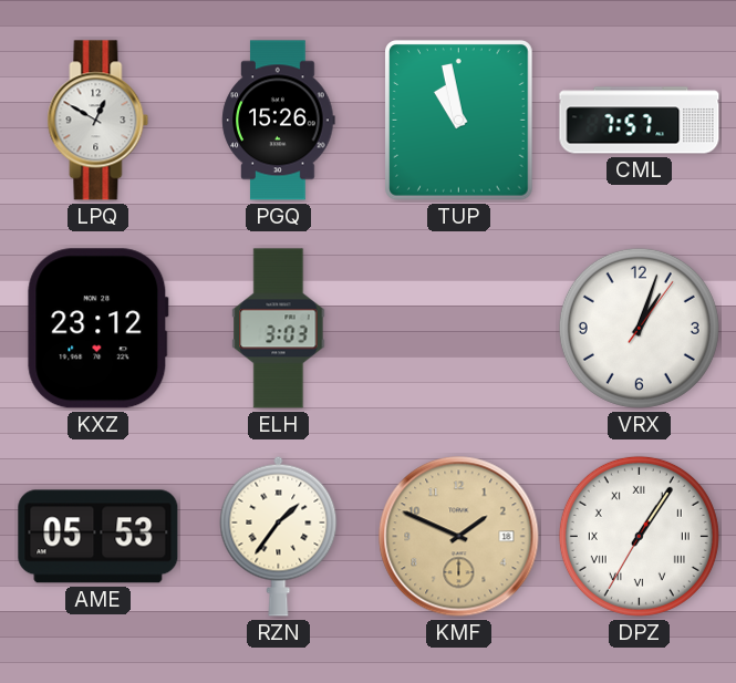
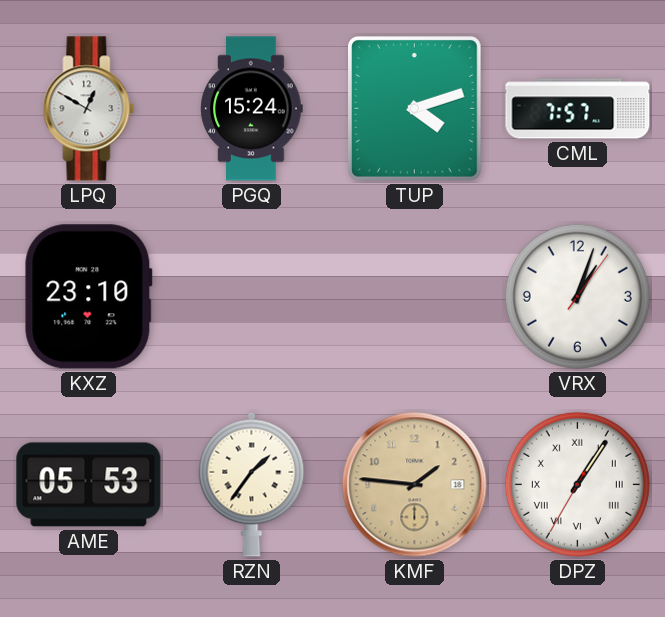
PGQ: 15:26 -> 15:24 (252, 109)
TUP: 10:58 -> 4:12 (415, 109)
KXZ: 23:12 -> 23:10 (89, 297)
ELH: 3:03 -> none (279, 329)
KMF: 1:49 -> 1:46 (415, 485)
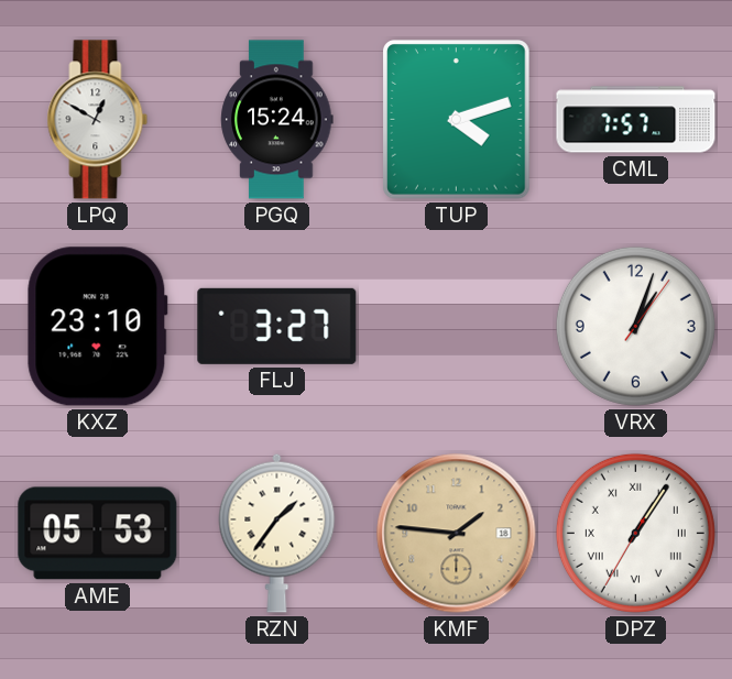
FLJ: none -> 3:27 (277, 326)
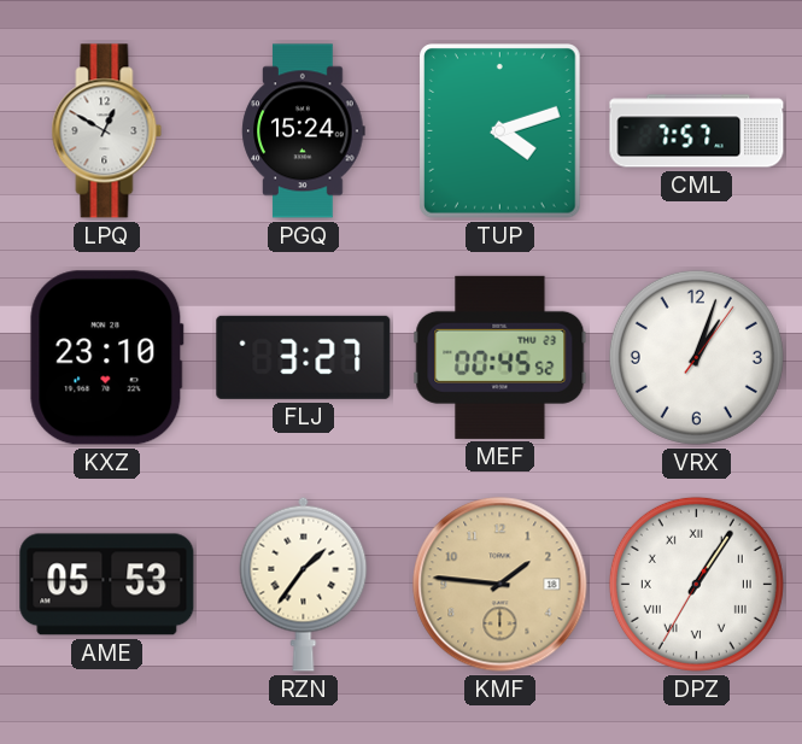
MEF: none -> 00:45 (500, 357)
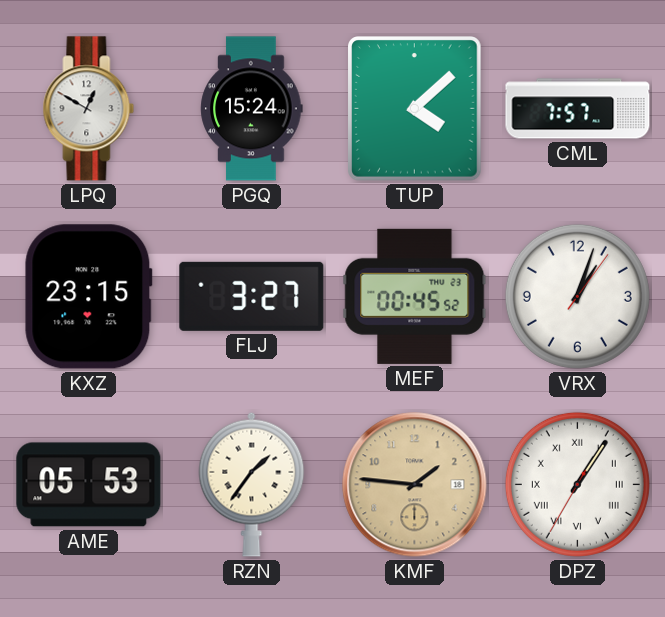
TUP: 4:12 -> 4:08 (415, 109)
KXZ: 23:10 -> 23:15 (89, 297)
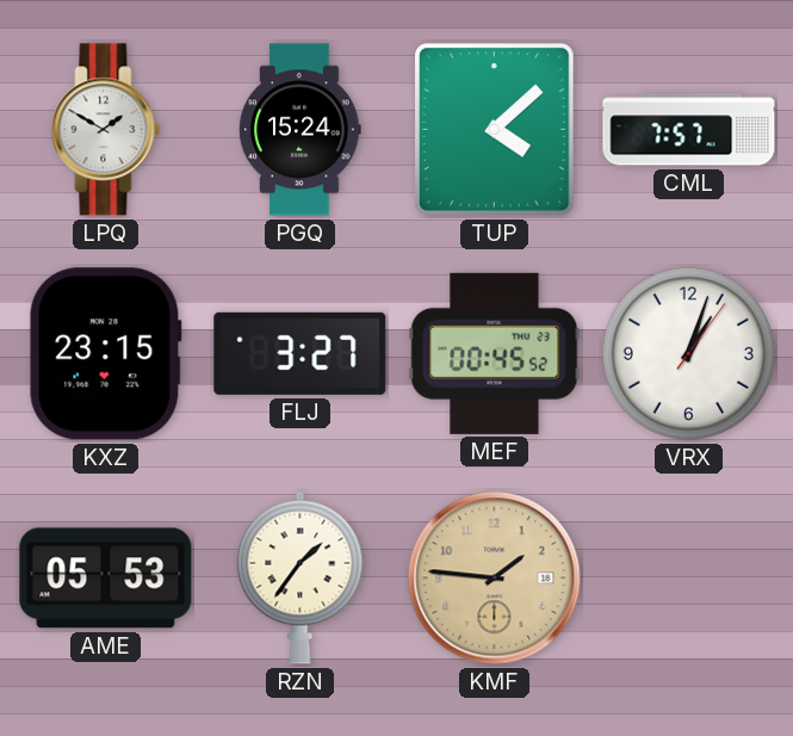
LPQ: 12:50 -> 1:50 (106, 130)
DPZ: 1:05 -> none (577, 484)
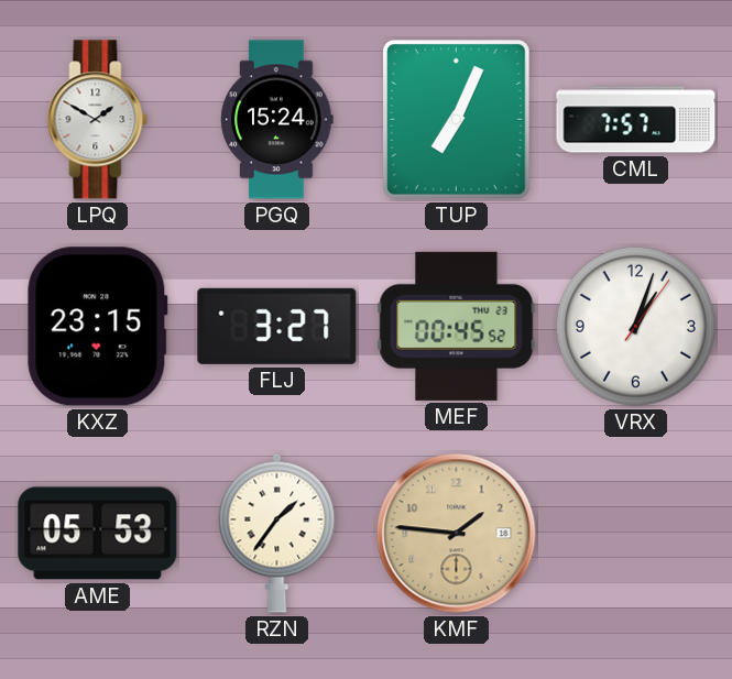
TUP: 4:08 -> 7:04 (457, 120)
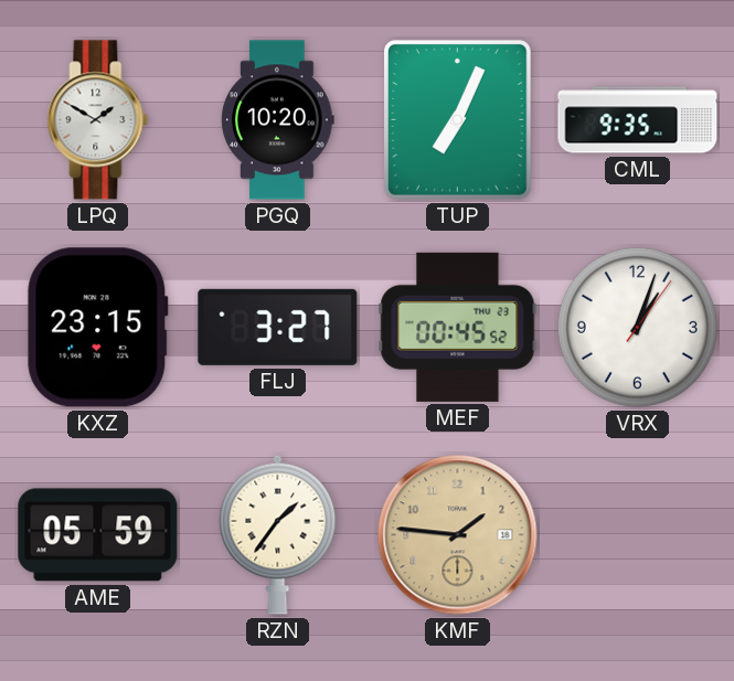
PGQ: 15:24 -> 10:20 (278, 120)
CML: 7:57 -> 9:35 (638, 120)
AME: 05:53 -> 05:59 (98, 535)
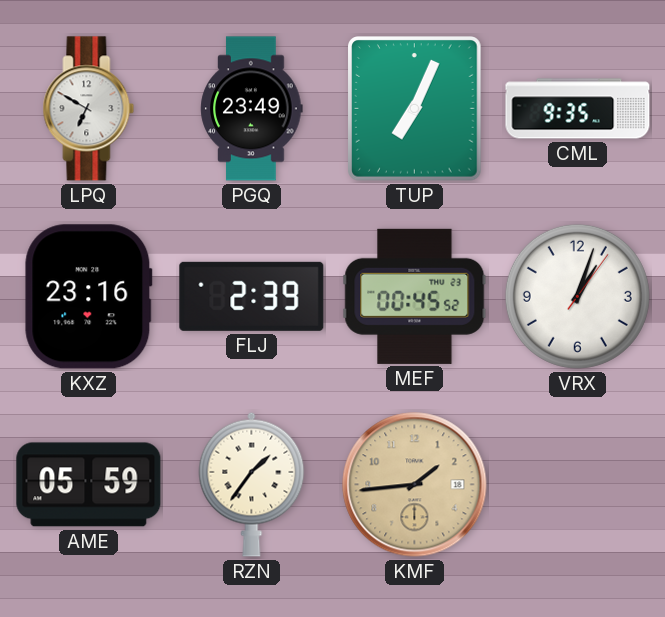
LPQ: 1:50 -> 6:50 (89, 109)
PGQ: 10:20 -> 23:49 (252, 109)
KXZ: 23:15 -> 23:16 (89, 297)
FLJ: 3:27 -> 2:39 (252, 296)
KMF: 1:46 -> 1:44 (415, 485)
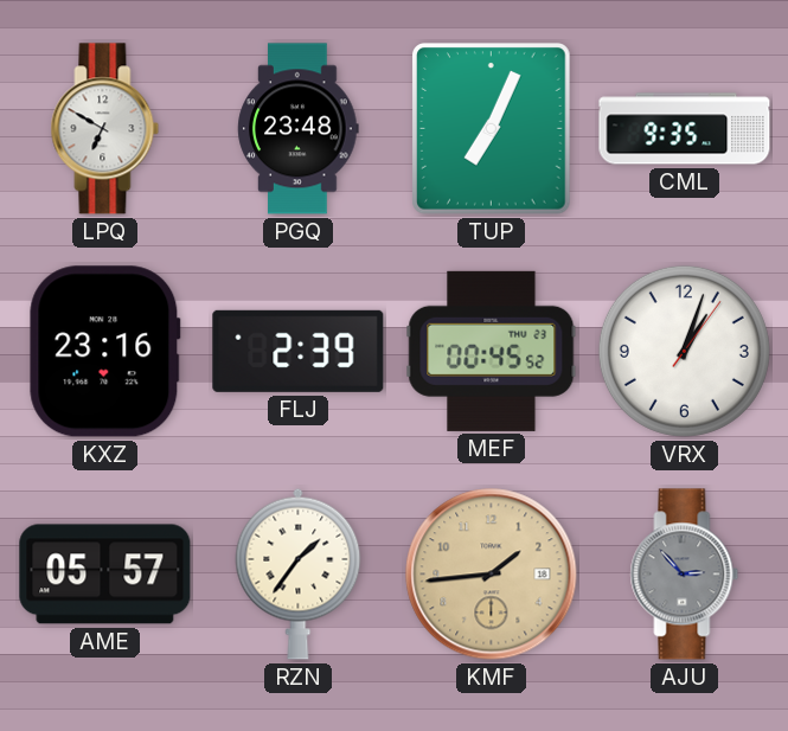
PGQ: 23:49 -> 23:48 (299, 129)
AME: 05:59 -> 05:57 (105, 575)
AJU: none -> 2:53 (685, 575)
